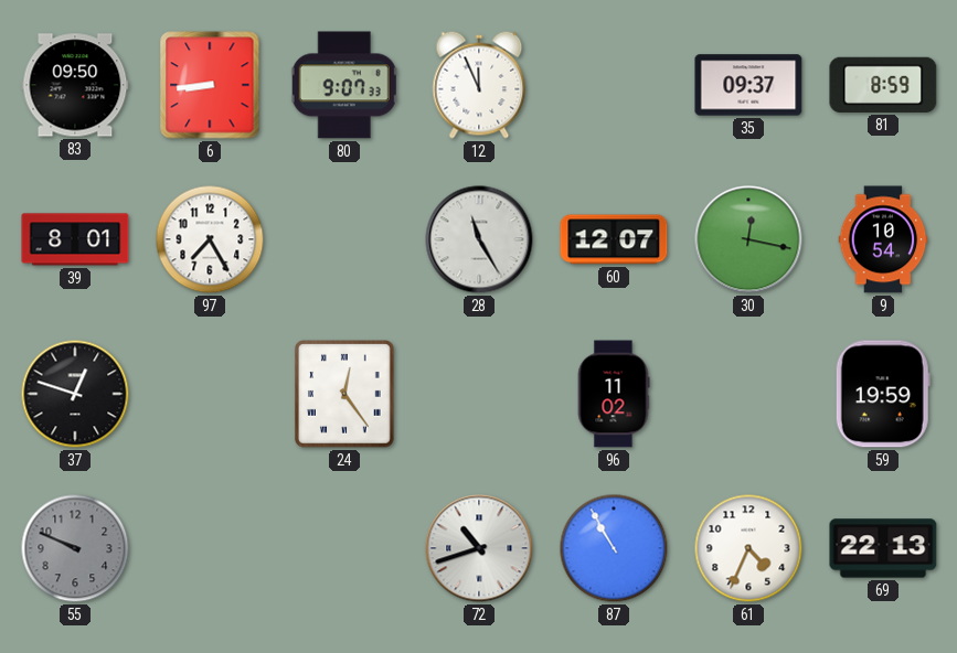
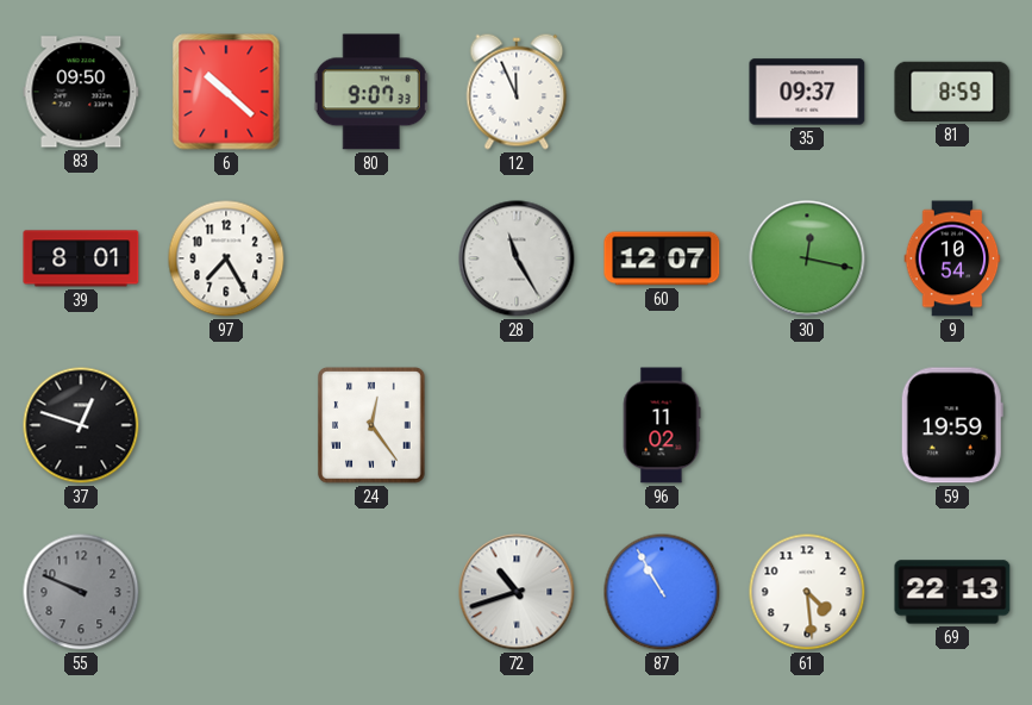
6: 8:44 -> 10:22 (226, 92)
61: 4:34 -> 4:29 (807, 592)
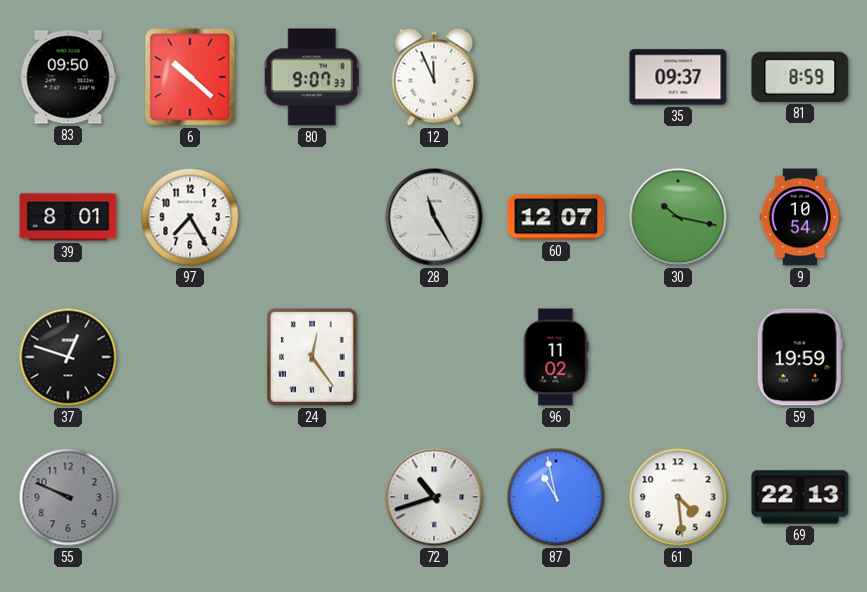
30: 12:17 -> 10:17 (678, 217)
87: 10:55 -> 10:58 (556, 497)
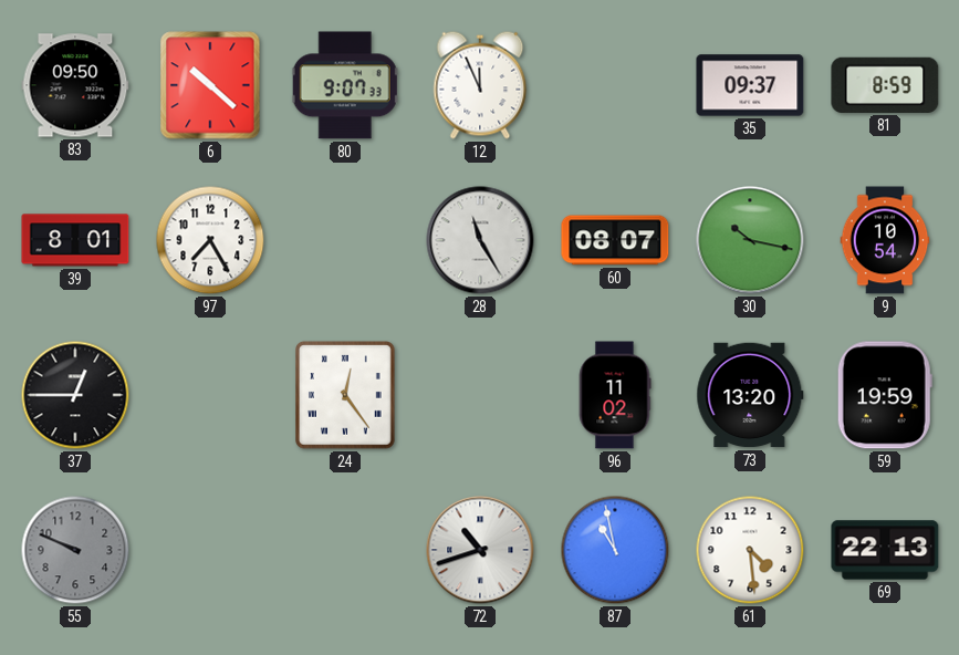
60: 12:07 -> 08:07 (615, 240)
37: 12:48 -> 12:45 (75, 395)
73: none -> 13:20 (750, 395)
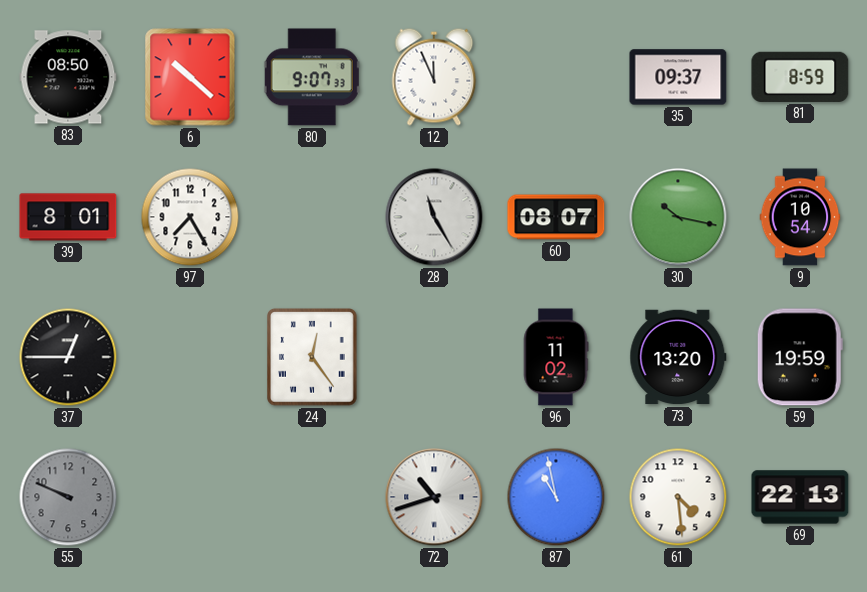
83: 09:50 -> 08:50 (68, 77)
